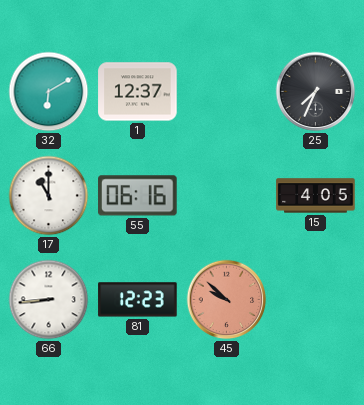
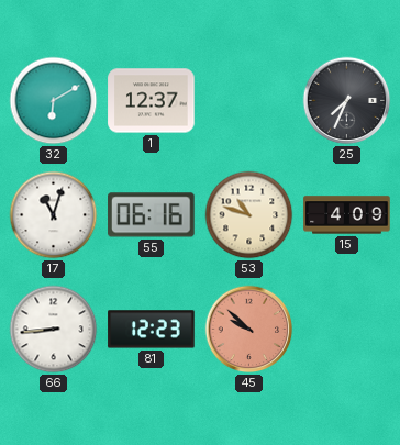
17: 11:00 -> 11:03 (54, 215)
53: none -> 10:48 (249, 215)
15: 4:05 -> 4:09 (347, 215)
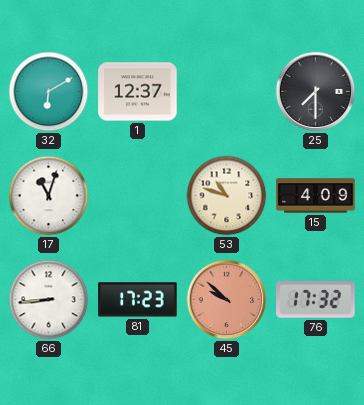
25: 7:34 -> 7:30 (316, 92)
55: 06:16 -> none (152, 215)
81: 12:23 -> 17:23 (138, 300)
76: none -> 17:32 (316, 300)
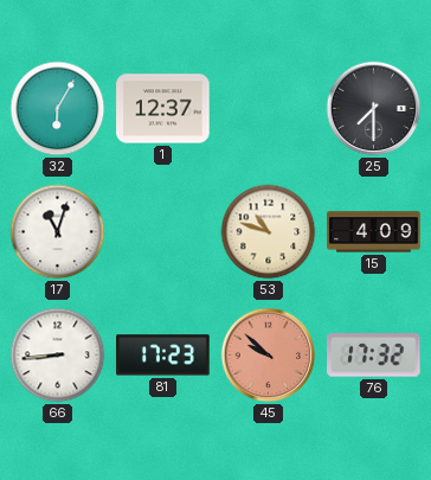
32: 6:10 -> 6:05 (58, 109)
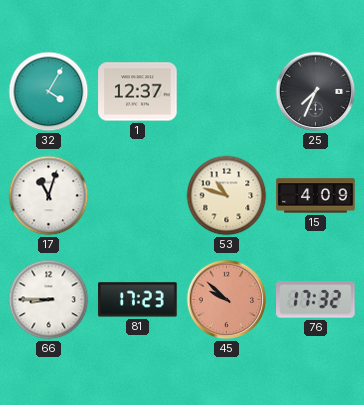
32: 6:05 -> 4:05 (49, 92)
25: 7:30 -> 7:34 (316, 92)
66: 8:44 -> 8:45 (49, 300)
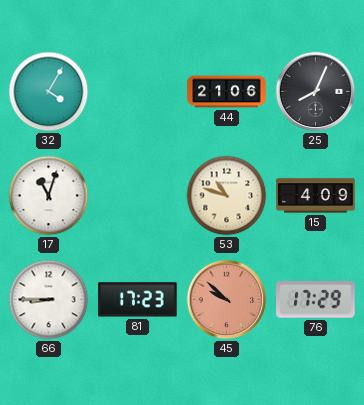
1: 12:37 -> none (138, 92)
44: none -> 21:06 (227, 92)
25: 7:34 -> 8:04 (316, 92)
76: 17:32 -> 17:29 (316, 300)
